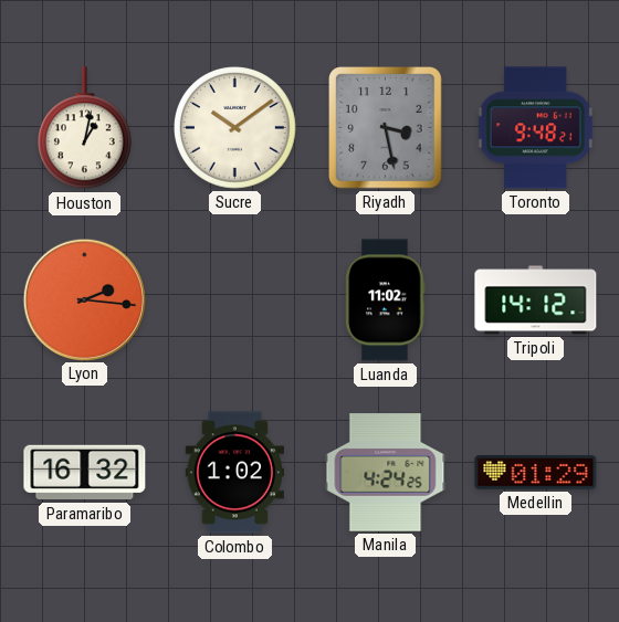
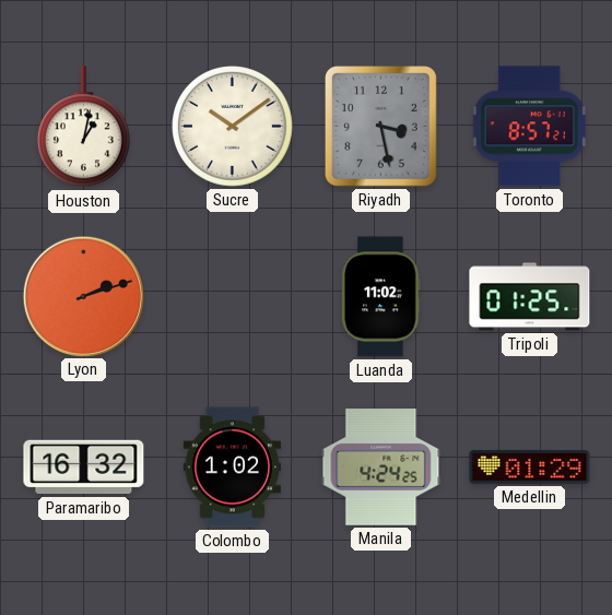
Toronto: 9:48 -> 8:57 (529, 127)
Lyon: 2:16 -> 2:12 (83, 296)
Tripoli: 14:12 -> 01:25 (530, 297)
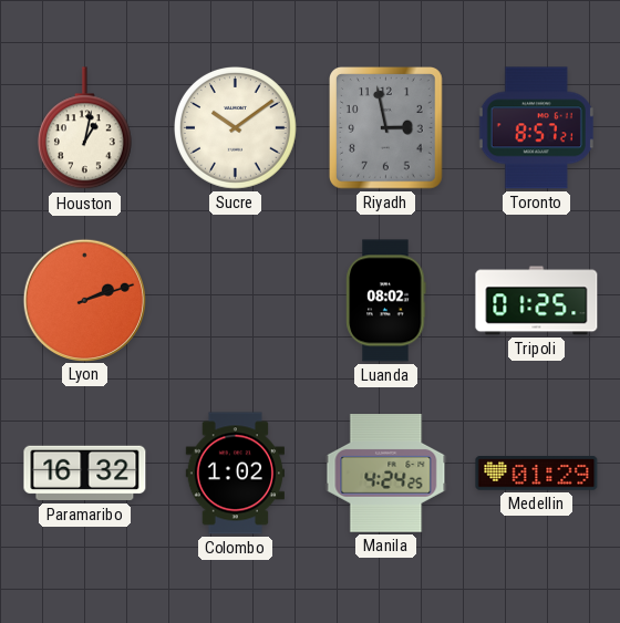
Riyadh: 3:28 -> 2:58 (386, 128)
Luanda: 11:02 -> 08:02 (386, 301)
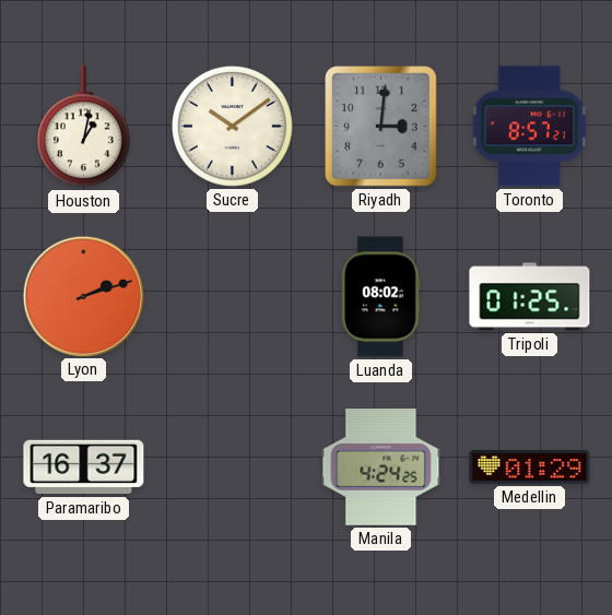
Riyadh: 2:58 -> 3:01 (381, 127)
Paramaribo: 16:32 -> 16:37 (84, 468)
Colombo: 1:02 -> none (235, 474)
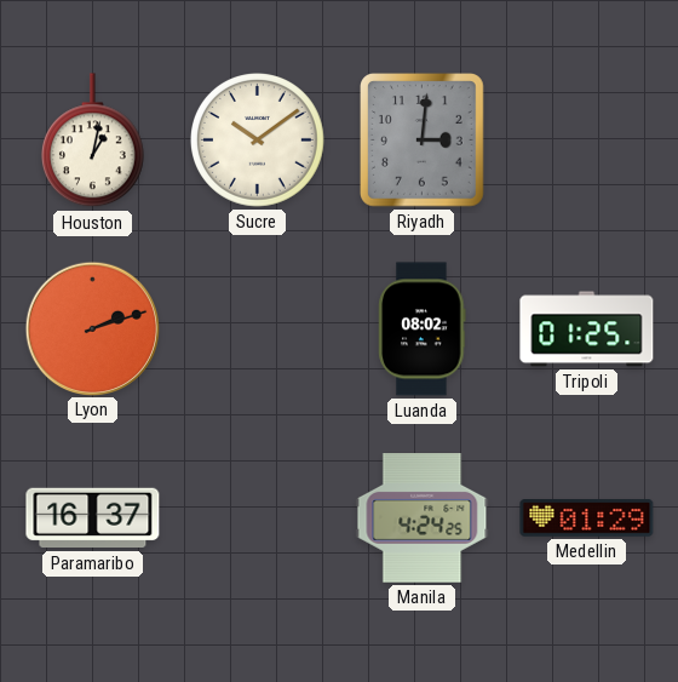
Toronto: 8:57 -> none (529, 127)
